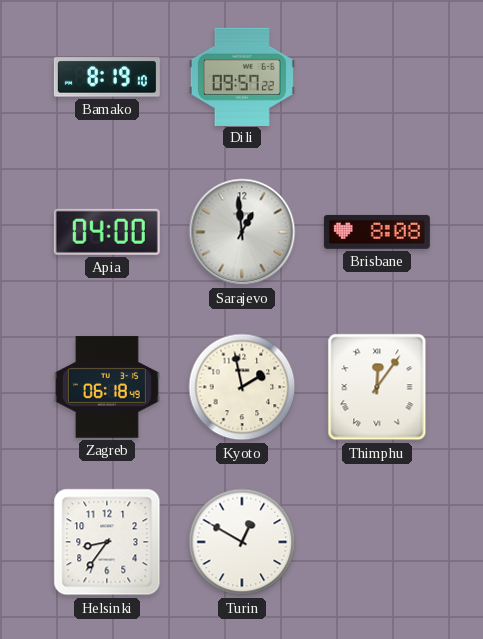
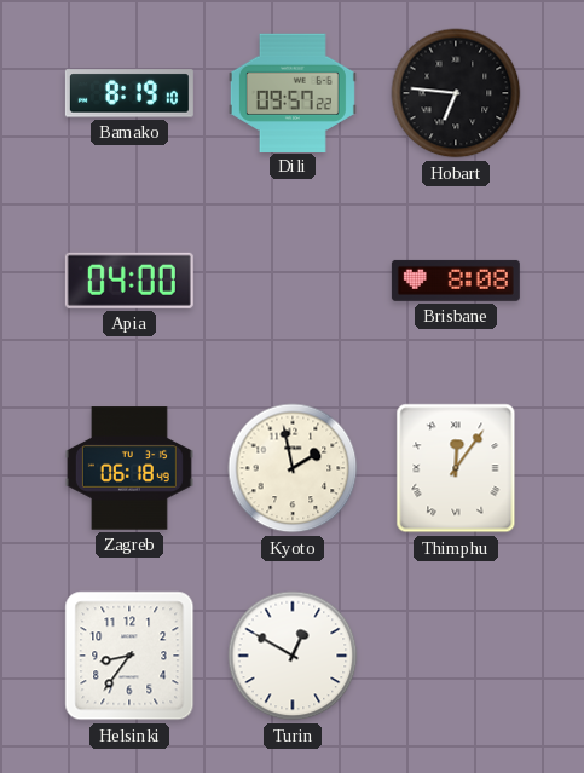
Hobart: none -> 6:46 (456, 93)
Sarajevo: 12:59 -> none (242, 232)
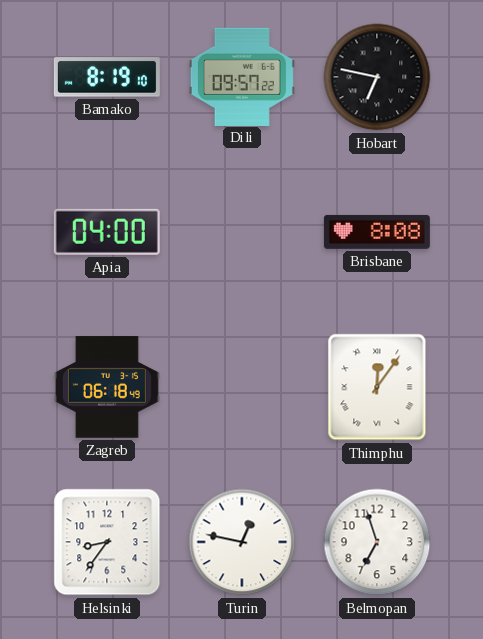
Hobart: 6:46 -> 6:47 (377, 77)
Kyoto: 1:58 -> none (293, 468)
Turin: 12:50 -> 12:47 (242, 542)
Belmopan: none -> 6:57 (377, 542)
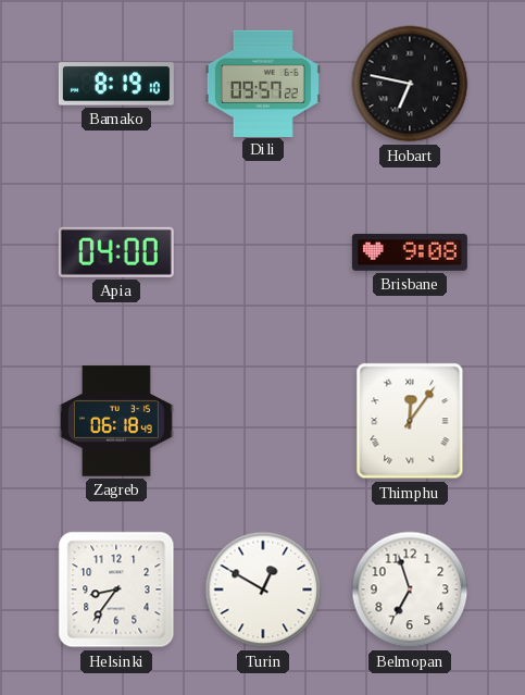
Brisbane: 8:08 -> 9:08 (410, 252)
Turin: 12:47 -> 12:50 (263, 589)
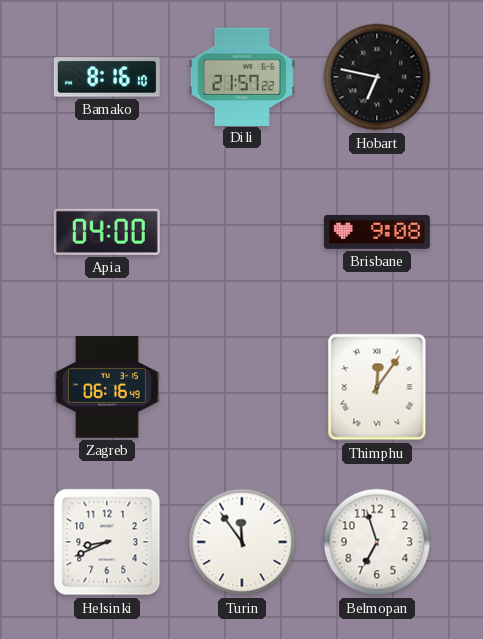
Bamako: 8:19 -> 8:16 (107, 77)
Dili: 09:57 -> 21:57 (242, 76)
Zagreb: 06:18 -> 06:16 (107, 387)
Helsinki: 8:36 -> 8:41 (107, 542)
Turin: 12:50 -> 11:54 (242, 542)
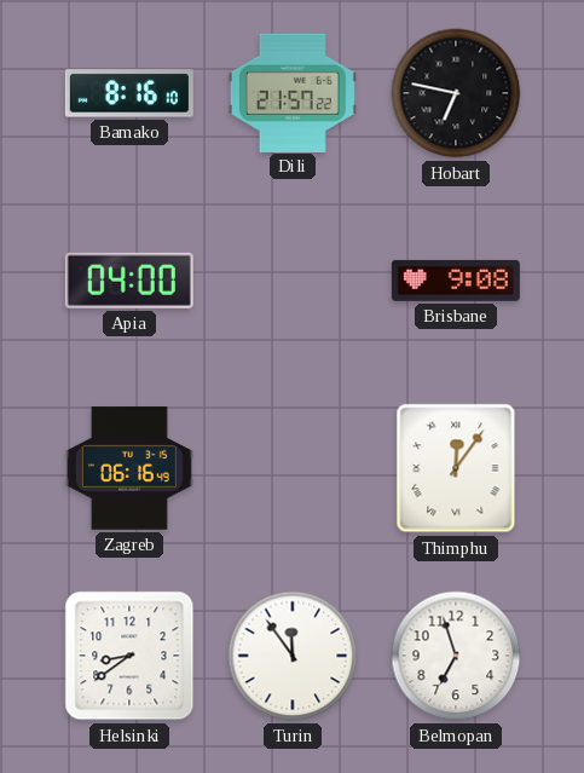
Helsinki: 8:41 -> 8:39 (129, 656)
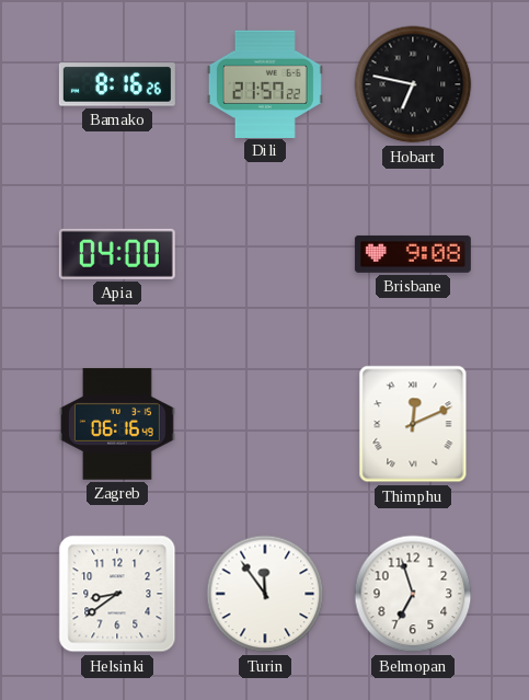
Bamako: 8:16:10 -> 8:16:26 (117, 84)
Thimphu: 12:06 -> 12:11 (413, 424)
